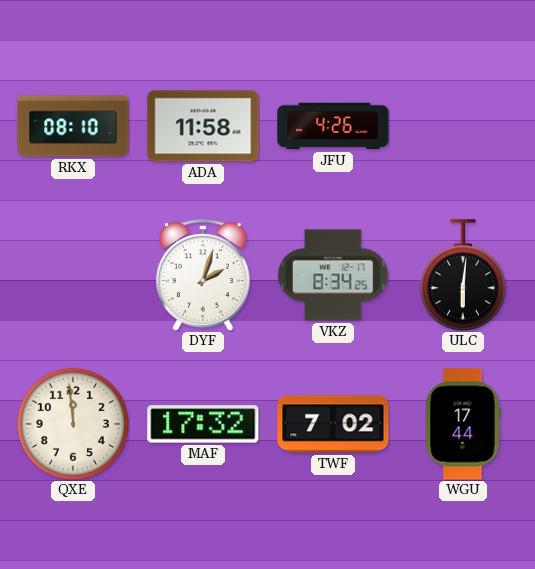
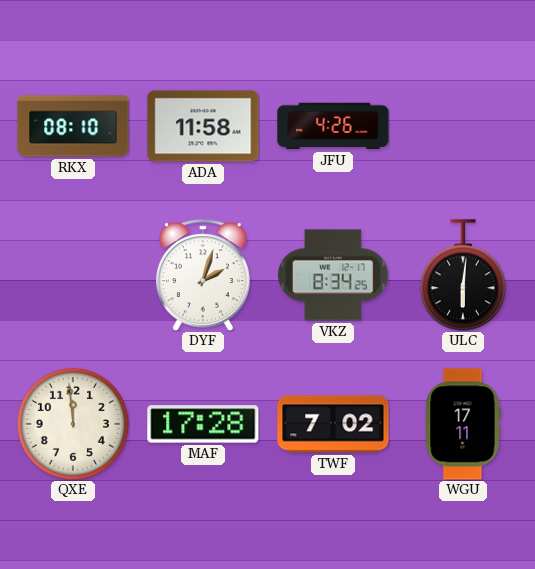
MAF: 17:32 -> 17:28 (203, 424)
WGU: 17:44 -> 17:11 (463, 424)
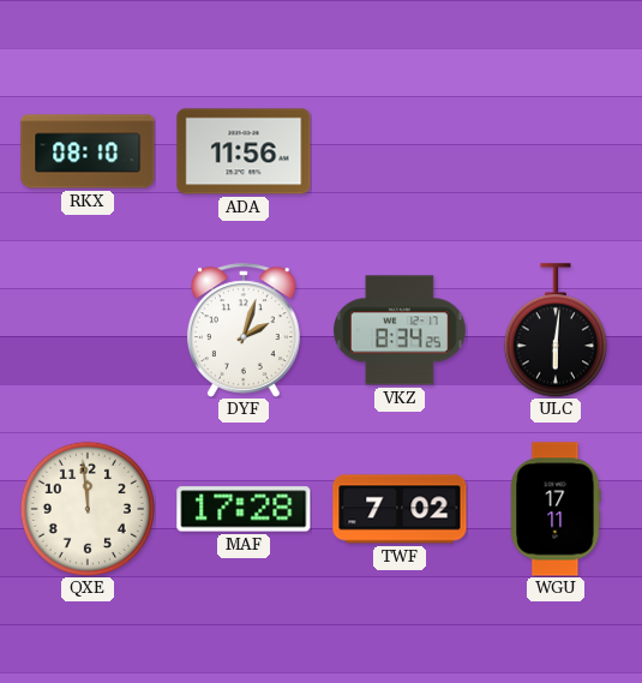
ADA: 11:58 -> 11:56 (244, 151)
JFU: 4:26 -> none (333, 126)
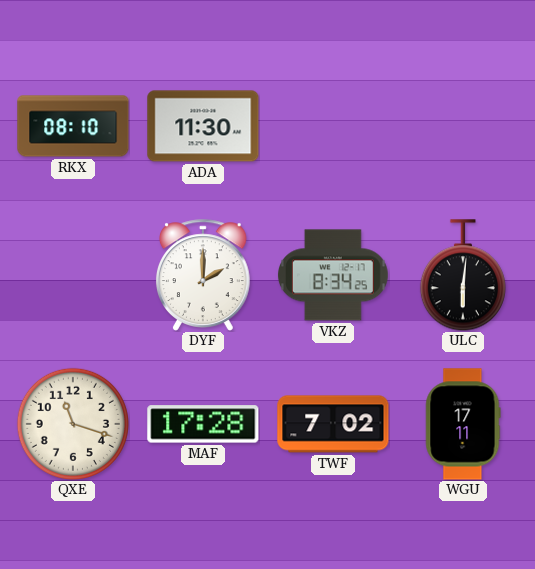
ADA: 11:56 -> 11:30 (203, 126)
DYF: 2:03 -> 2:00 (203, 275)
QXE: 11:59 -> 11:18 (73, 424)
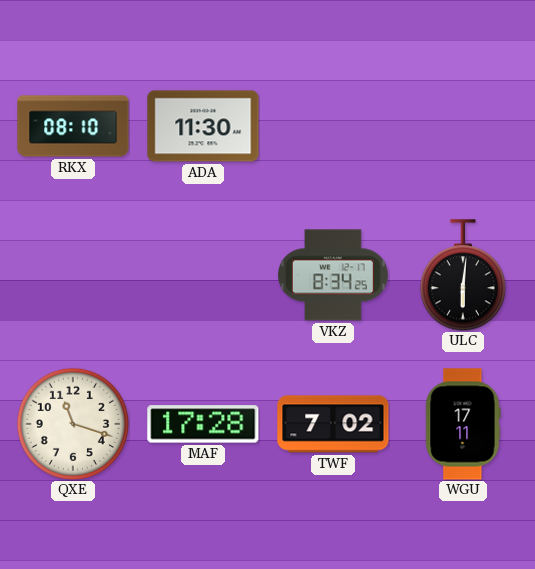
DYF: 2:00 -> none (203, 275)
